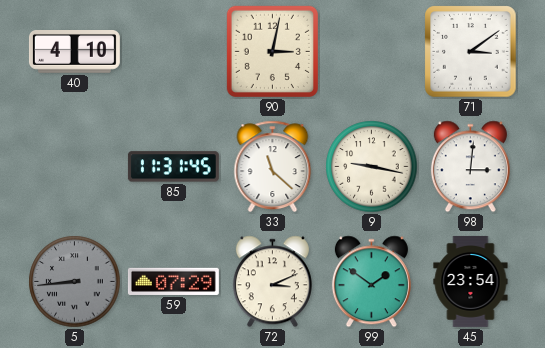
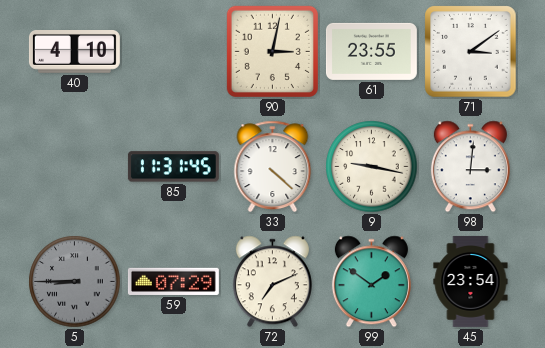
61: none -> 23:55 (371, 51)
33: 11:22 -> 4:22 (273, 167)
5: 8:44 -> 8:45 (75, 282)
72: 3:11 -> 7:11 (272, 282)
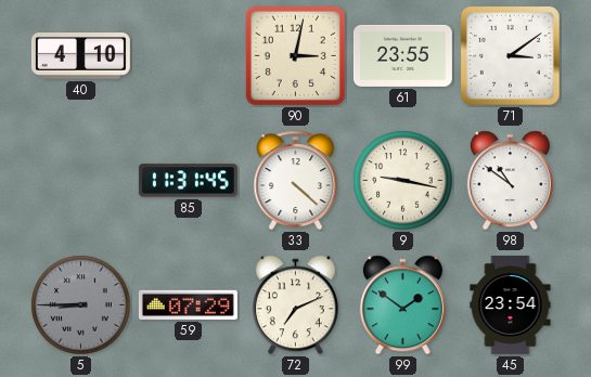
98: 3:01 -> 10:51 (510, 181)
